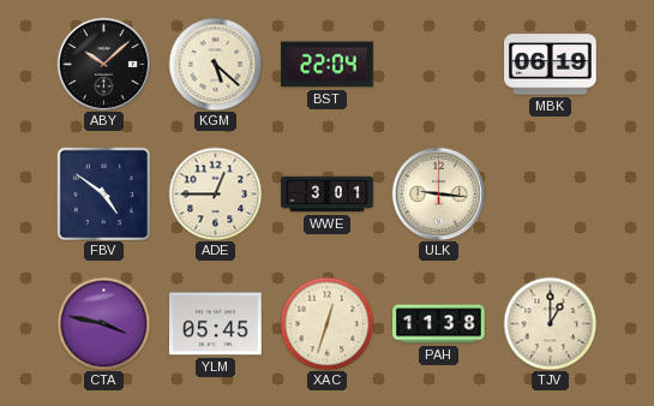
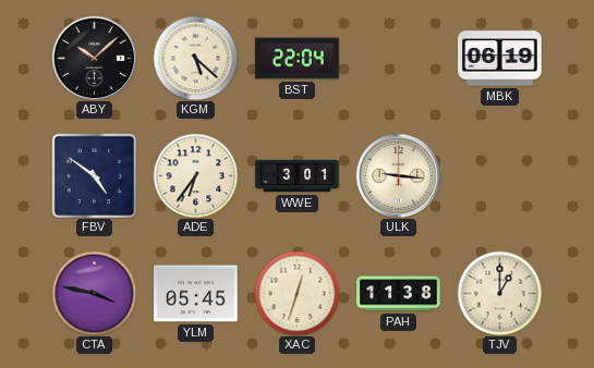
ADE: 12:45 -> 6:36 (195, 175)
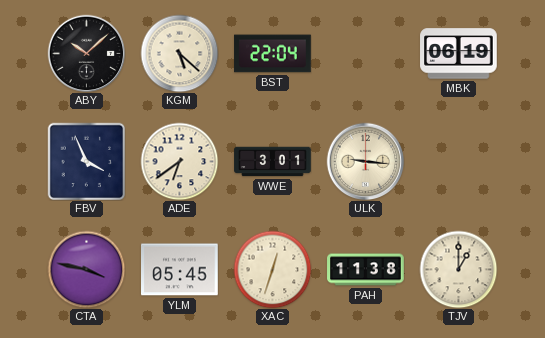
FBV: 4:51 -> 3:56 (86, 161)
ADE: 6:36 -> 6:39 (179, 161)
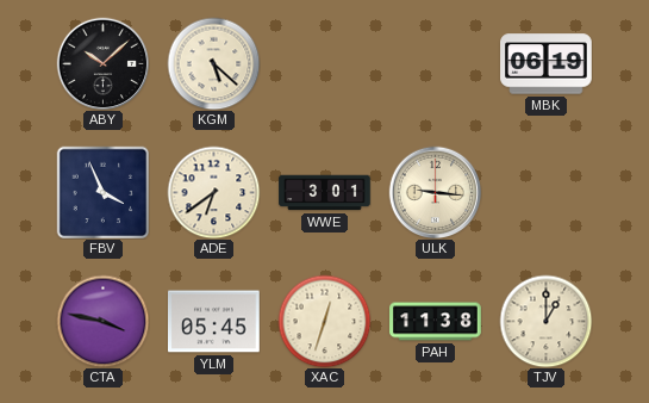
BST: 22:04 -> none (273, 54)
